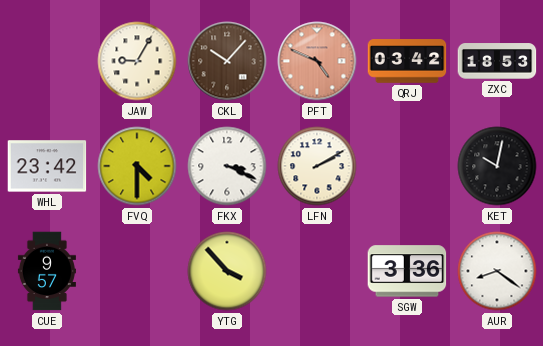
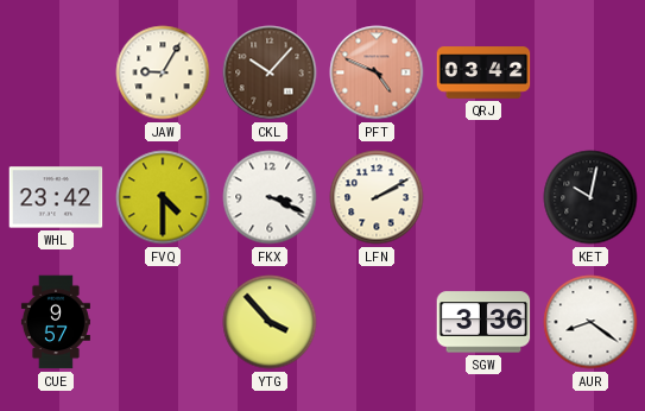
ZXC: 18:53 -> none (497, 61)
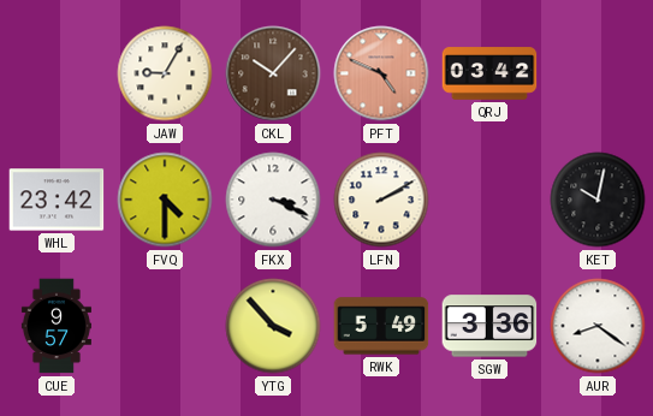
RWK: none -> 5:49 (381, 326)
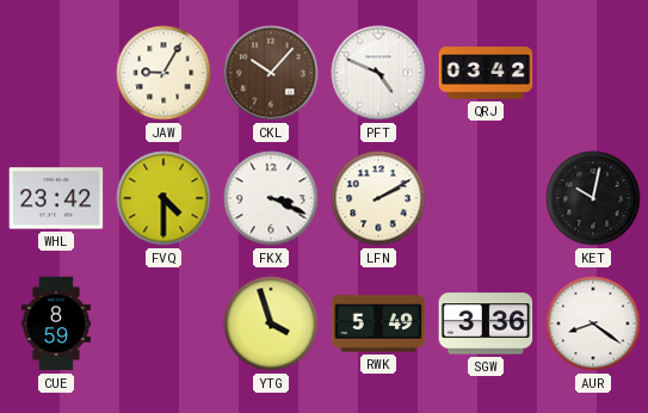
PFT dial: salmon -> white (378, 73)
CUE: 9:57 -> 8:59 (56, 323)
YTG: 3:53 -> 3:57 (271, 323)
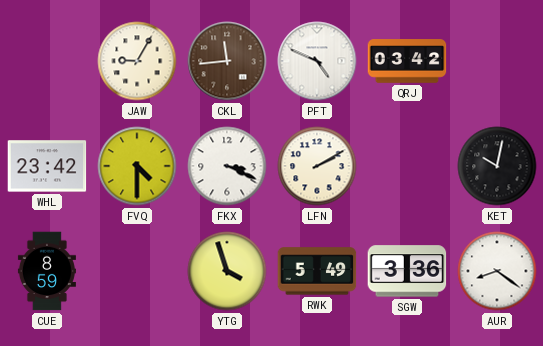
CKL: 10:07 -> 11:44 (227, 61)
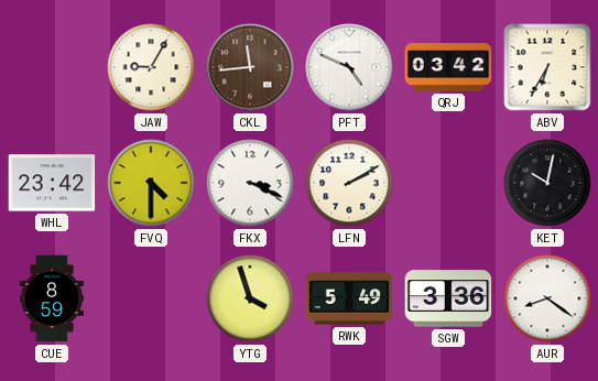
ABV: none -> 6:35 (547, 67)
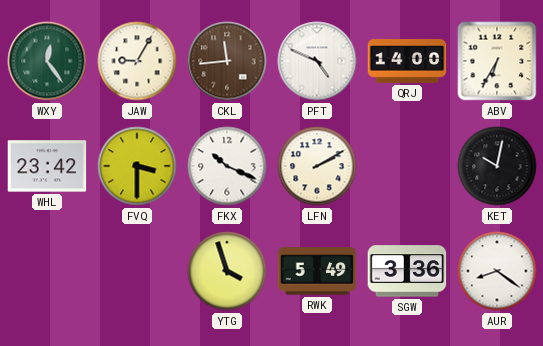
WXY: none -> 12:24 (47, 61)
QRJ: 03:42 -> 14:00 (407, 61)
FVQ: 4:30 -> 3:30 (137, 166)
FKX: 3:19 -> 10:19 (227, 166)
CUE: 8:59 -> none (52, 298)
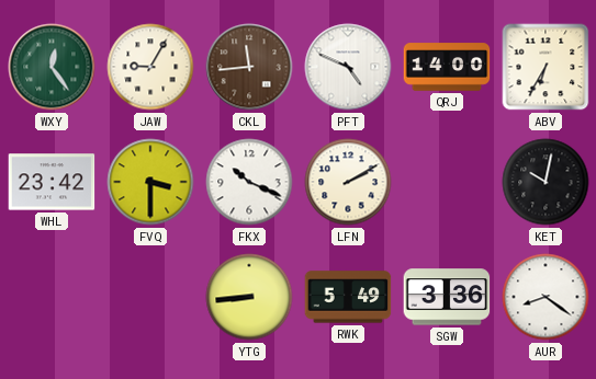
YTG: 3:57 -> 8:44 (249, 297)
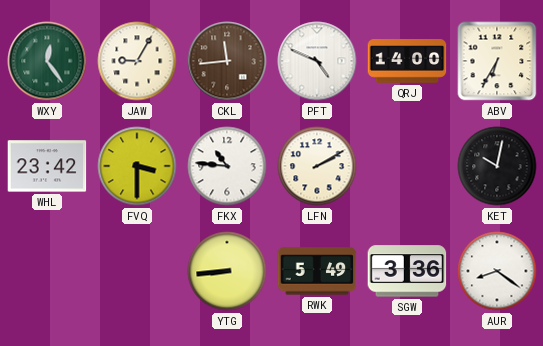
FKX: 10:19 -> 10:46 (227, 166)
